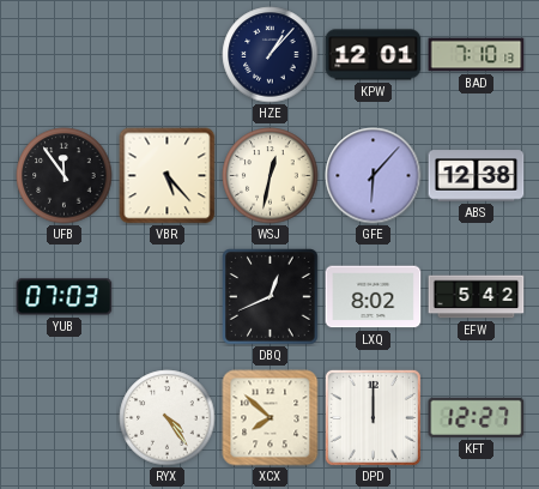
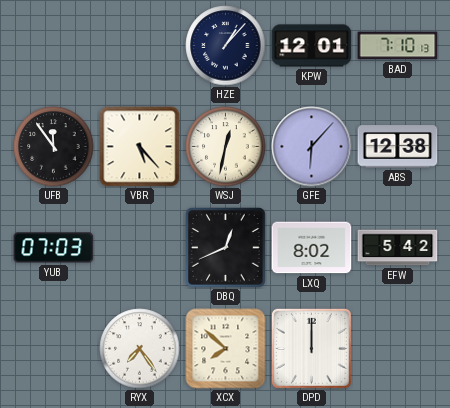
RYX: 4:24 -> 7:24 (140, 349)
KFT: 12:27 -> none (477, 417)
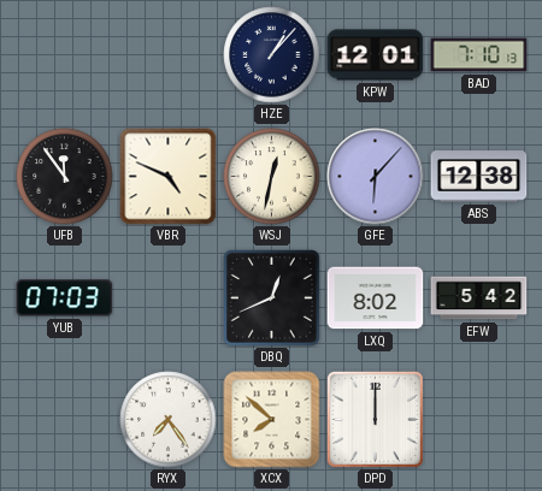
VBR: 5:23 -> 4:49 (169, 177)
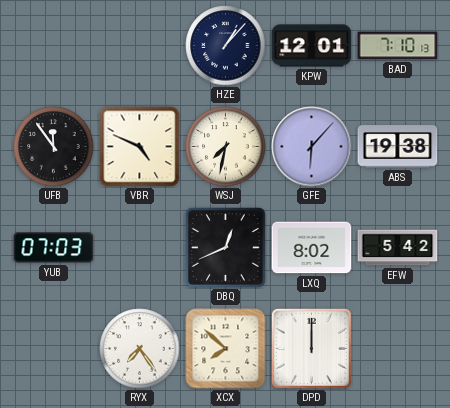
WSJ: 12:32 -> 7:32 (226, 147)
ABS: 12:38 -> 19:38 (398, 147)
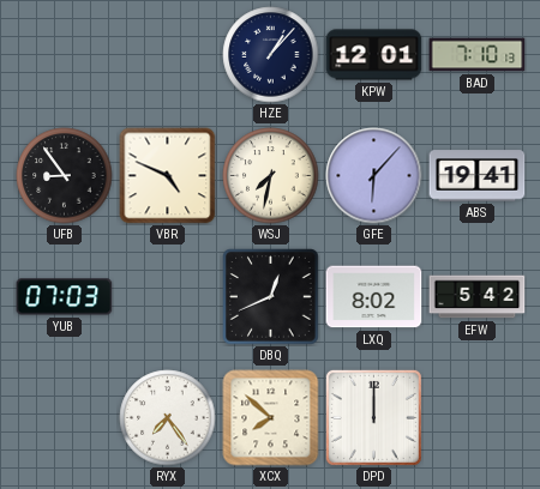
UFB: 11:54 -> 8:54 (65, 176)
ABS: 19:38 -> 19:41 (478, 176)
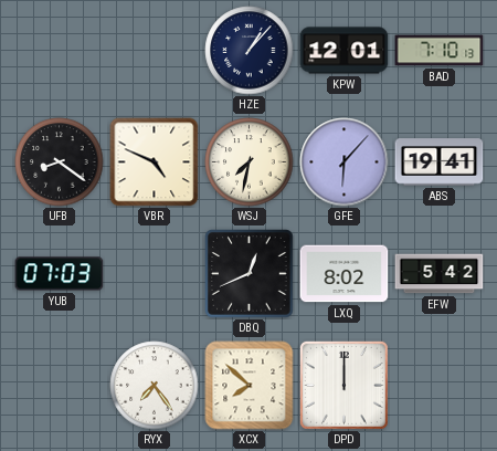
UFB: 8:54 -> 8:21 (60, 162)
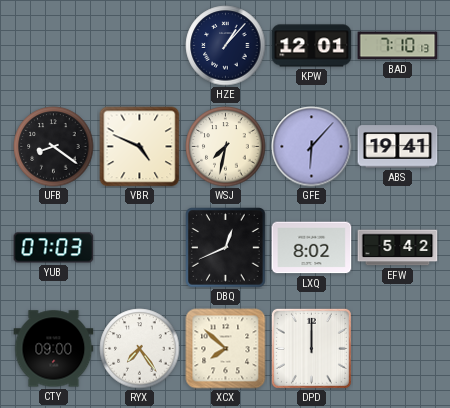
CTY: none -> 09:00 (54, 349)
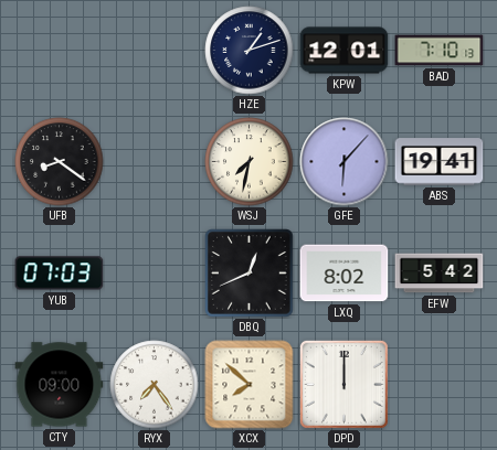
HZE: 1:07 -> 1:12 (250, 51)
VBR: 4:49 -> none (140, 147)
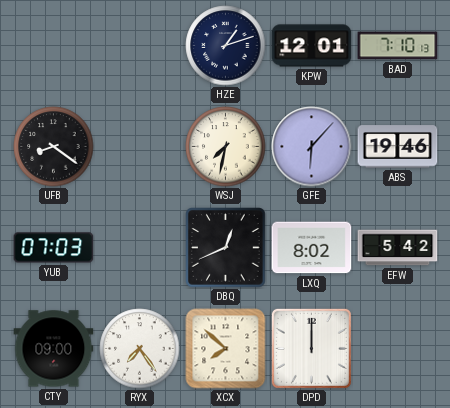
ABS: 19:41 -> 19:46 (398, 147)
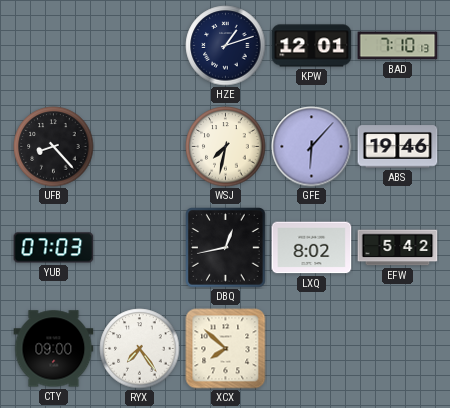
UFB: 8:21 -> 8:23 (54, 147)
DBQ: 12:41 -> 12:43 (226, 248)
DPD: 12:00 -> none (311, 348)
